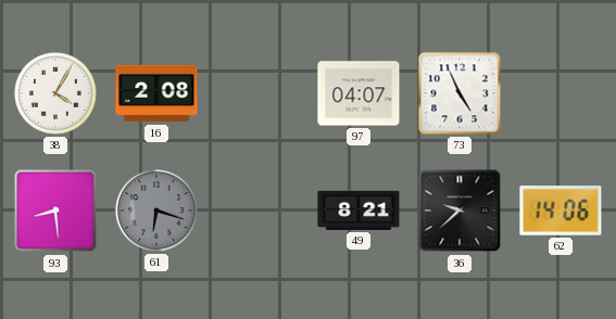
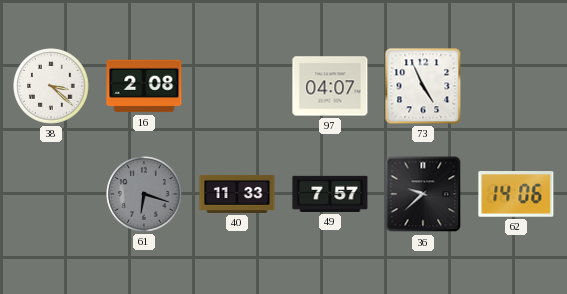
38: 4:05 -> 3:22 (51, 86)
93: 8:29 -> none (55, 210)
40: none -> 11:33 (237, 194)
49: 8:21 -> 7:57 (330, 194)
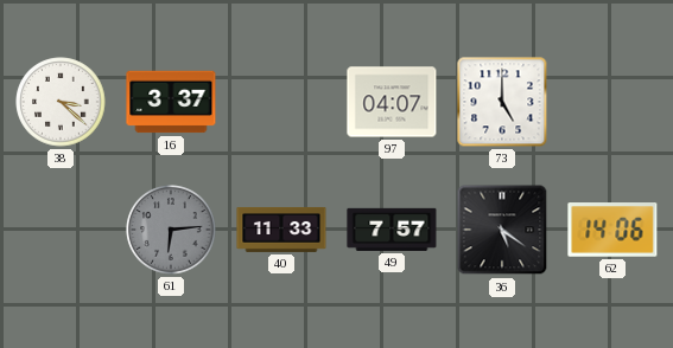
16: 2:08 -> 3:37 (171, 102)
73: 4:56 -> 5:00 (502, 102)
61: 6:18 -> 6:14 (171, 230)
36: 9:38 -> 5:21 (502, 230)
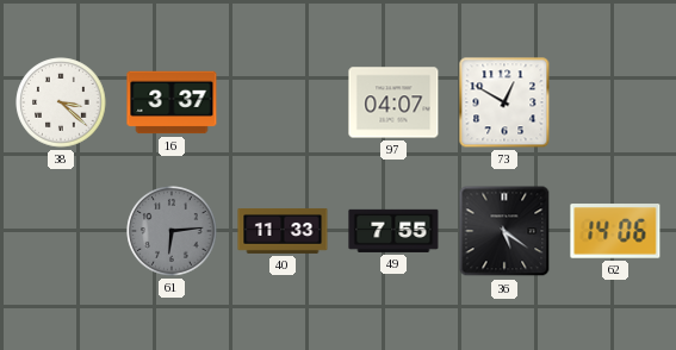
73: 5:00 -> 12:50 (504, 102)
49: 7:57 -> 7:55 (393, 231)
